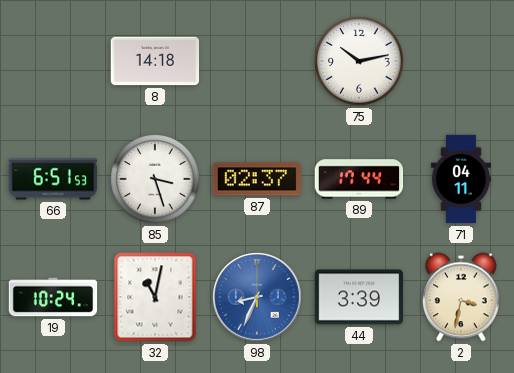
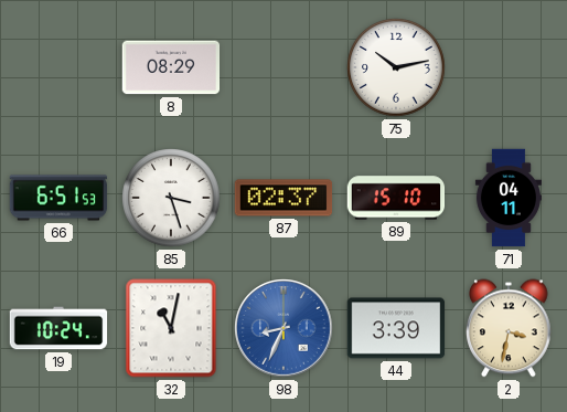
8: 14:18 -> 08:29 (171, 67)
89: 17:44 -> 15:10 (396, 198)
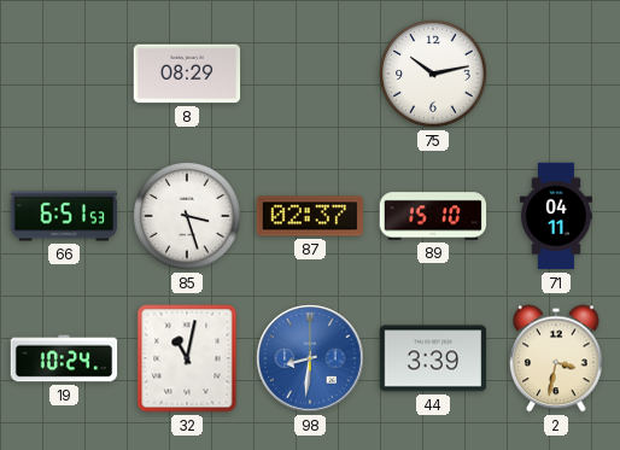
98: 8:34 -> 8:31 (310, 358)
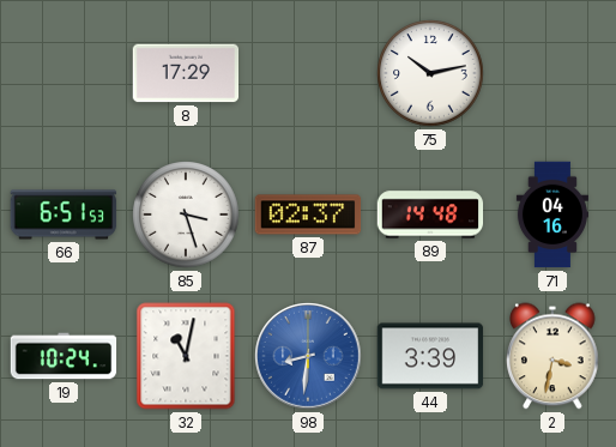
8: 08:29 -> 17:29 (186, 73)
89: 15:10 -> 14:48 (430, 215)
71: 04:11 -> 04:16 (552, 215)
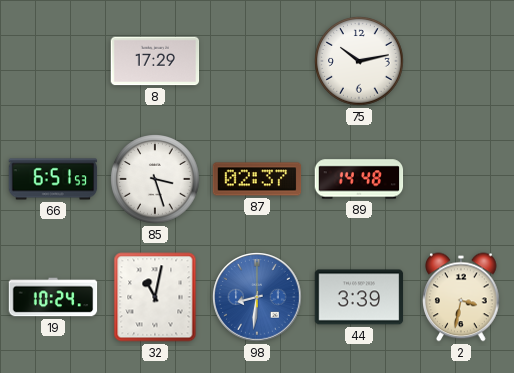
71: 04:16 -> none (552, 215)
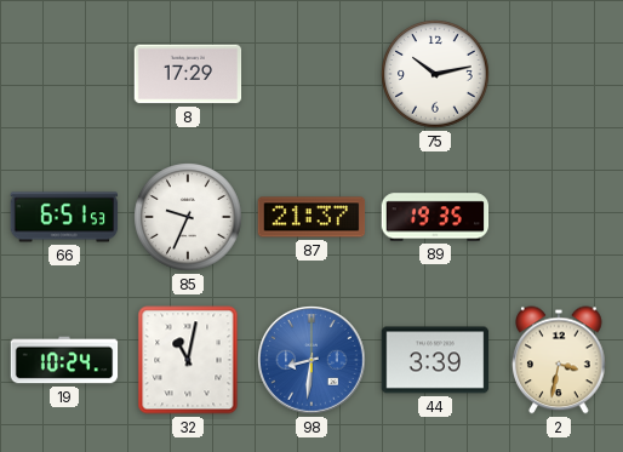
85: 3:27 -> 9:34 (188, 217)
87: 02:37 -> 21:37 (311, 217)
89: 14:48 -> 19:35 (435, 217)
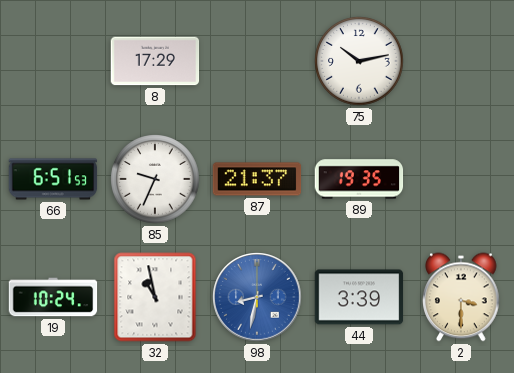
32: 11:02 -> 10:58 (155, 297)
98: 8:31 -> 8:32 (257, 297)
2: 3:32 -> 3:30 (461, 297)
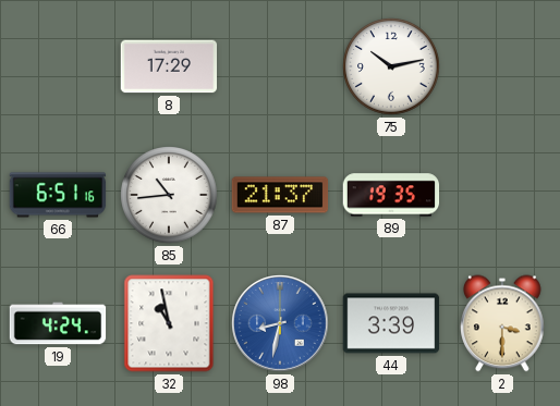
66: 6:51:53 -> 6:51:16 (58, 195)
85: 9:34 -> 10:44 (169, 195)
19: 10:24 -> 4:24 (58, 323)
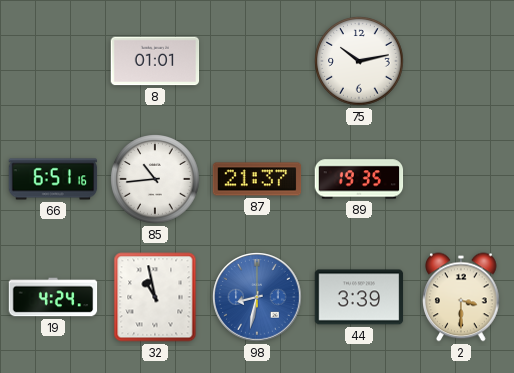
8: 17:29 -> 01:01 (155, 61)
